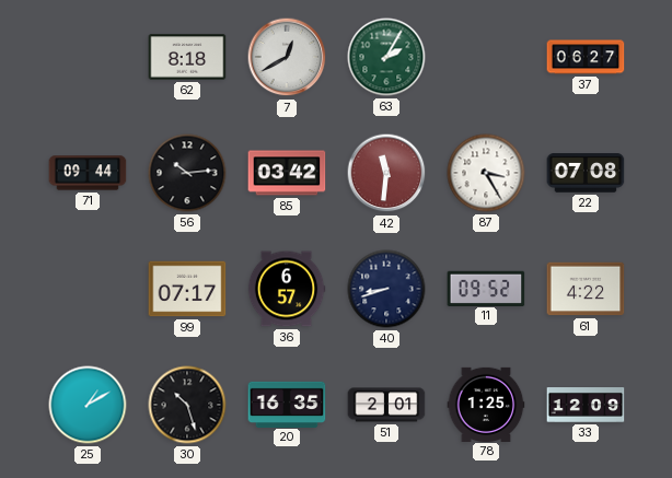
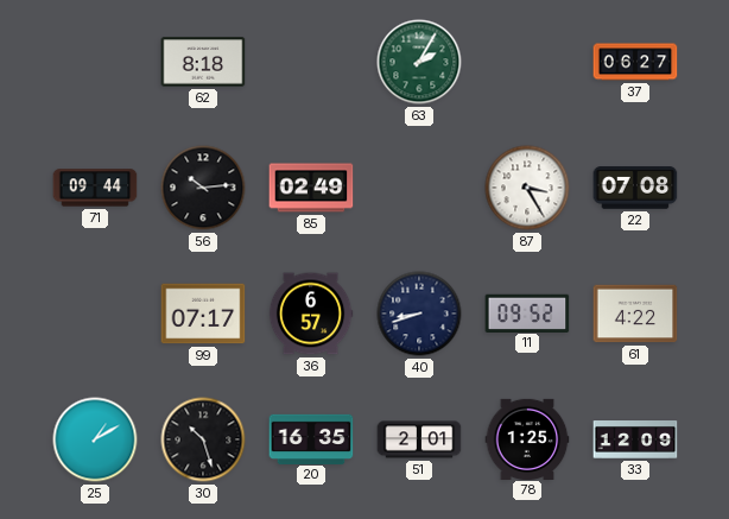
7: 12:40 -> none (287, 57)
85: 03:42 -> 02:49 (311, 188)
42: 11:31 -> none (386, 173)
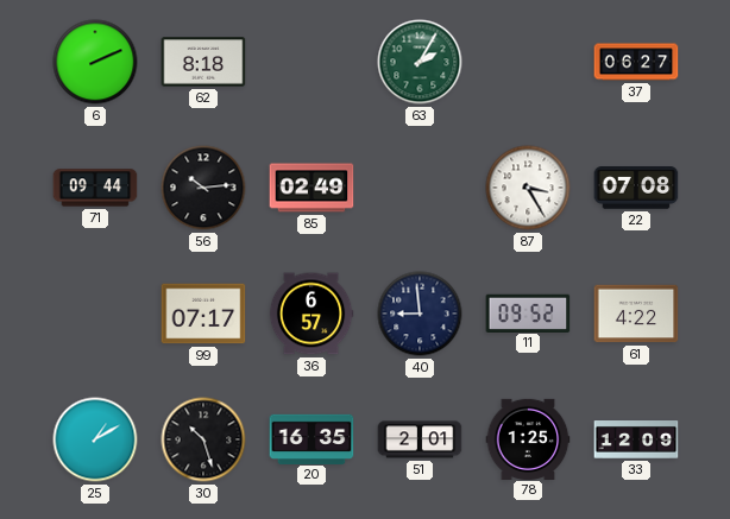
6: none -> 2:11 (95, 62)
40: 8:42 -> 8:59 (420, 314)
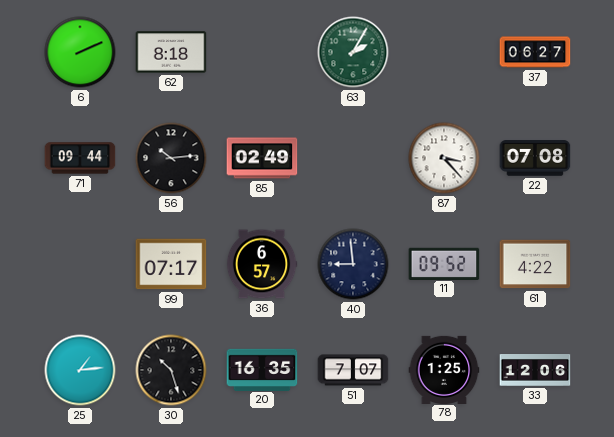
87: 3:25 -> 3:23 (444, 158)
25: 1:10 -> 1:14 (80, 370)
51: 2:01 -> 7:07 (353, 370)
33: 12:09 -> 12:06 (535, 371)
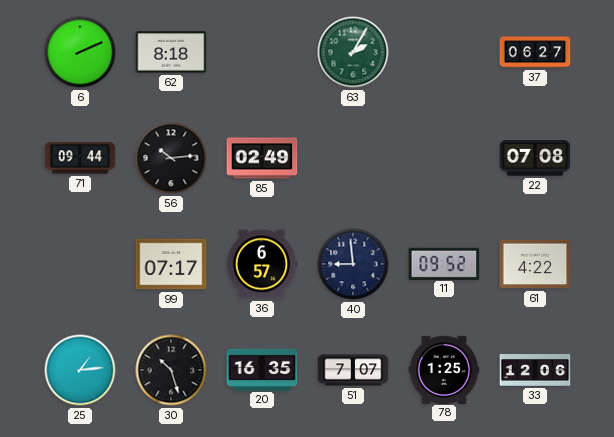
87: 3:23 -> none (444, 158)
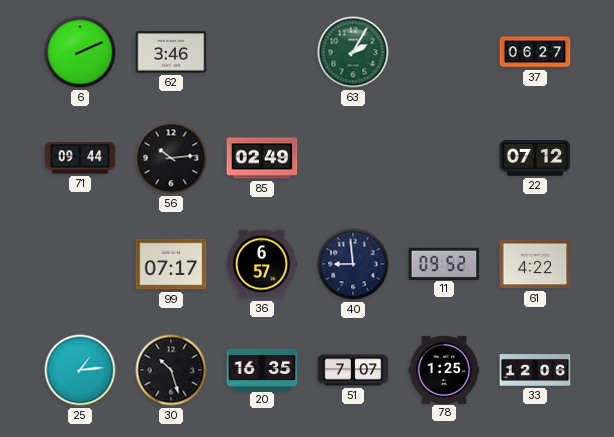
62: 8:18 -> 3:46 (171, 52)
22: 07:08 -> 07:12 (535, 158)
